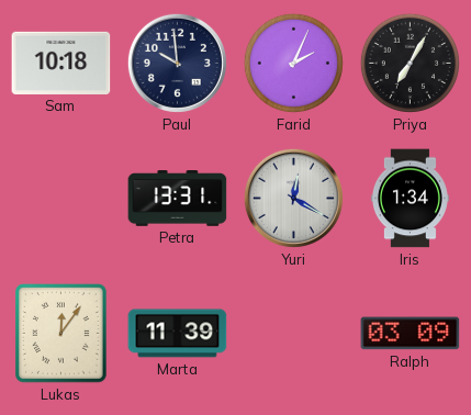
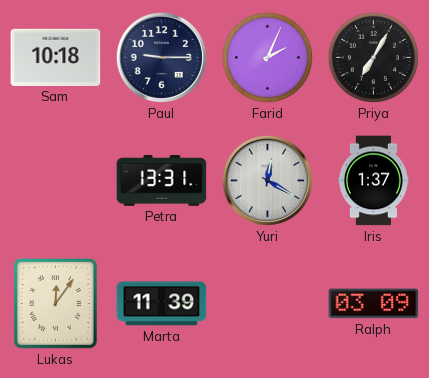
Paul: 9:59 -> 9:15 (161, 57)
Iris: 1:34 -> 1:37 (373, 181)
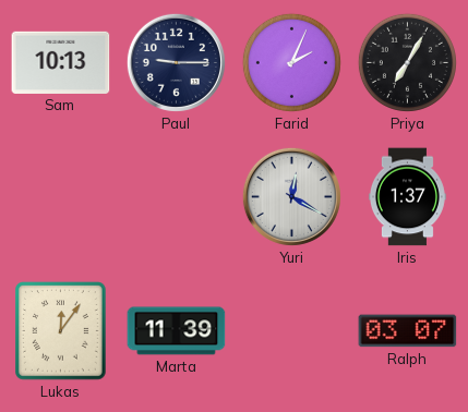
Sam: 10:18 -> 10:13 (61, 62)
Petra: 13:31 -> none (162, 181)
Ralph: 03:09 -> 03:07 (408, 331)
